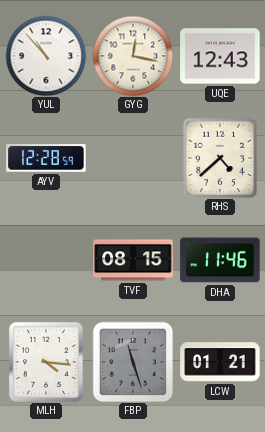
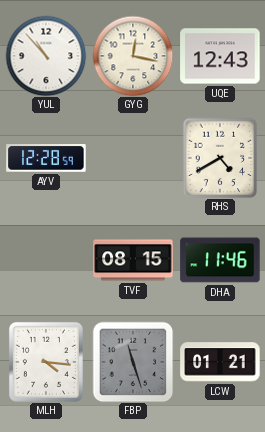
RHS: 4:38 -> 4:40 (220, 158)
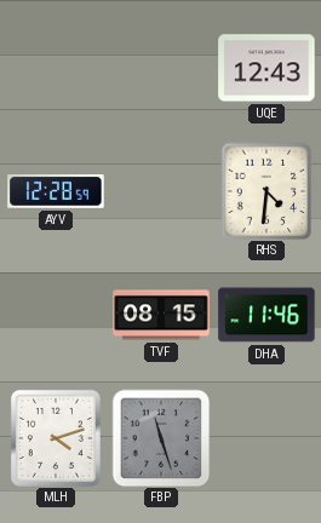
YUL: 10:53 -> none (46, 56)
GYG: 12:17 -> none (133, 56)
RHS: 4:40 -> 4:31 (266, 191)
MLH: 4:16 -> 4:12 (56, 438)
LCW: 01:21 -> none (220, 362)
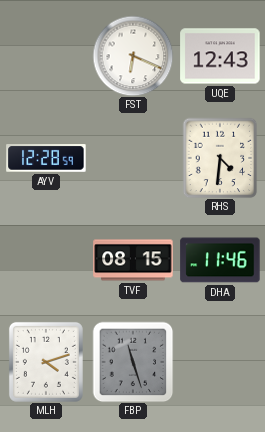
FST: none -> 6:19 (133, 56)
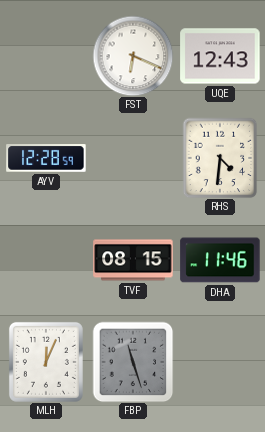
MLH: 4:12 -> 12:04 (46, 362)
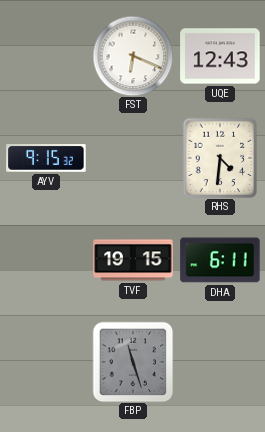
AYV: 12:28 -> 9:15 (46, 158)
TVF: 08:15 -> 19:15 (133, 260)
DHA: 11:46 -> 6:11 (220, 260)
MLH: 12:04 -> none (46, 362)
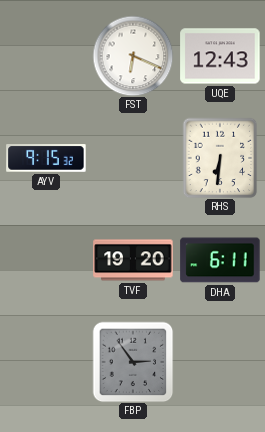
RHS: 4:31 -> 6:31 (220, 158)
TVF: 19:15 -> 19:20 (133, 260)
FBP: 11:27 -> 2:54 (133, 362)
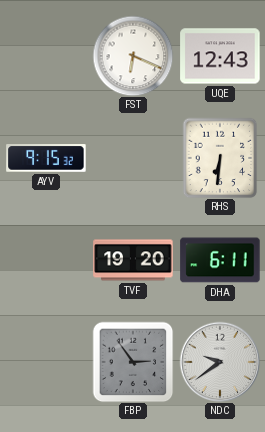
NDC: none -> 9:39 (220, 362)
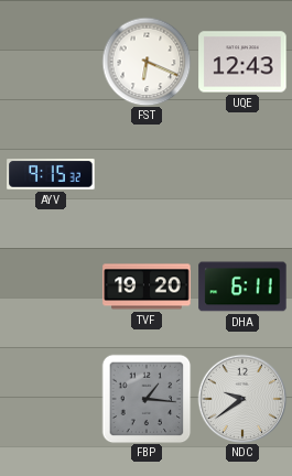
RHS: 6:31 -> none (220, 158)
FBP: 2:54 -> 1:16 (147, 399)
